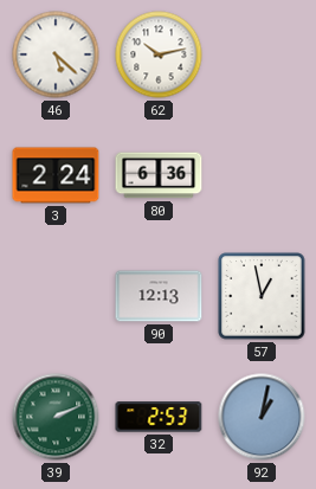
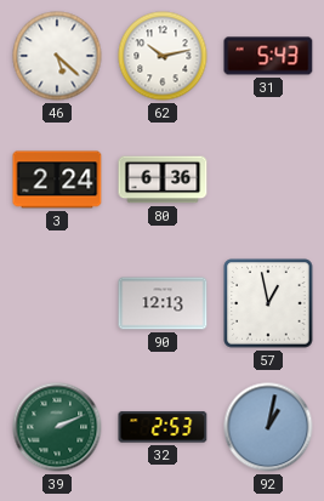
31: none -> 5:43 (268, 56)
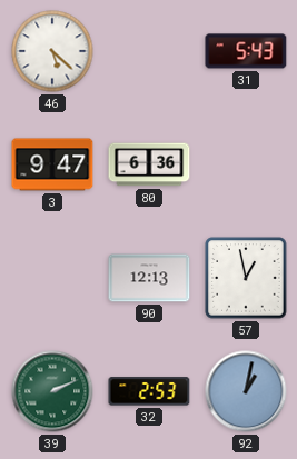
62: 10:13 -> none (163, 56)
3: 2:24 -> 9:47 (52, 164)
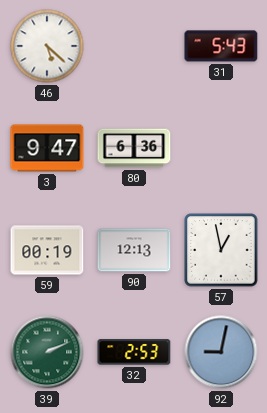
59: none -> 00:19 (47, 250)
92: 1:02 -> 9:02 (221, 352)
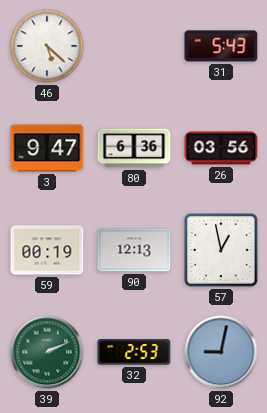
26: none -> 03:56 (221, 148)
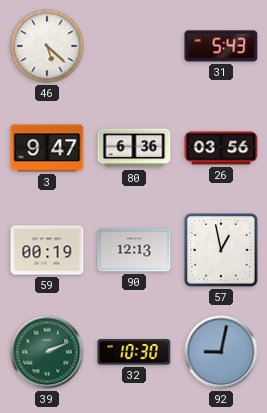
32: 2:53 -> 10:30 (134, 352)
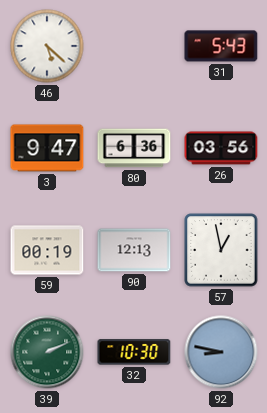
92: 9:02 -> 8:47 (221, 352)
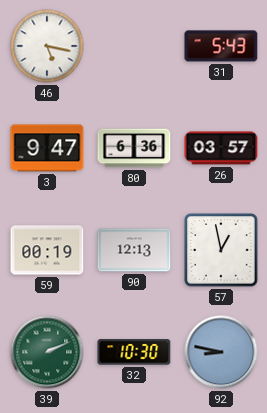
46: 5:22 -> 5:17 (47, 46)
26: 03:56 -> 03:57 (221, 148)
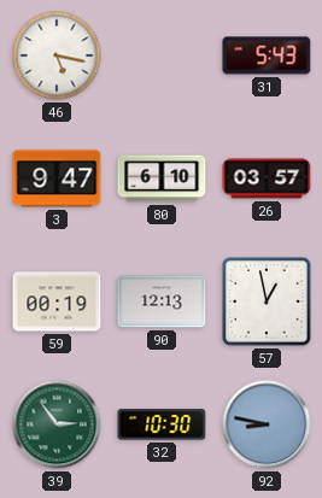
80: 6:36 -> 6:10 (162, 178)
39: 2:11 -> 2:54 (57, 424)
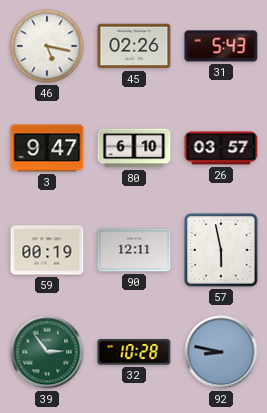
45: none -> 02:26 (134, 46)
90: 12:13 -> 12:11 (134, 250)
57: 12:58 -> 5:58 (221, 250)
32: 10:30 -> 10:28 (134, 352)
